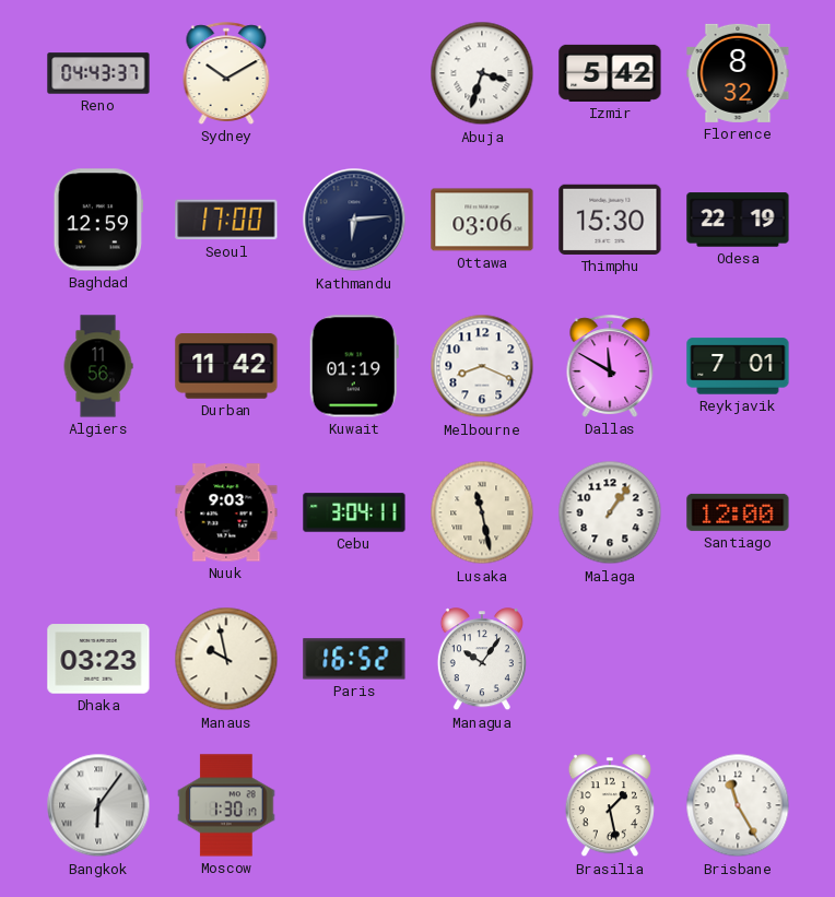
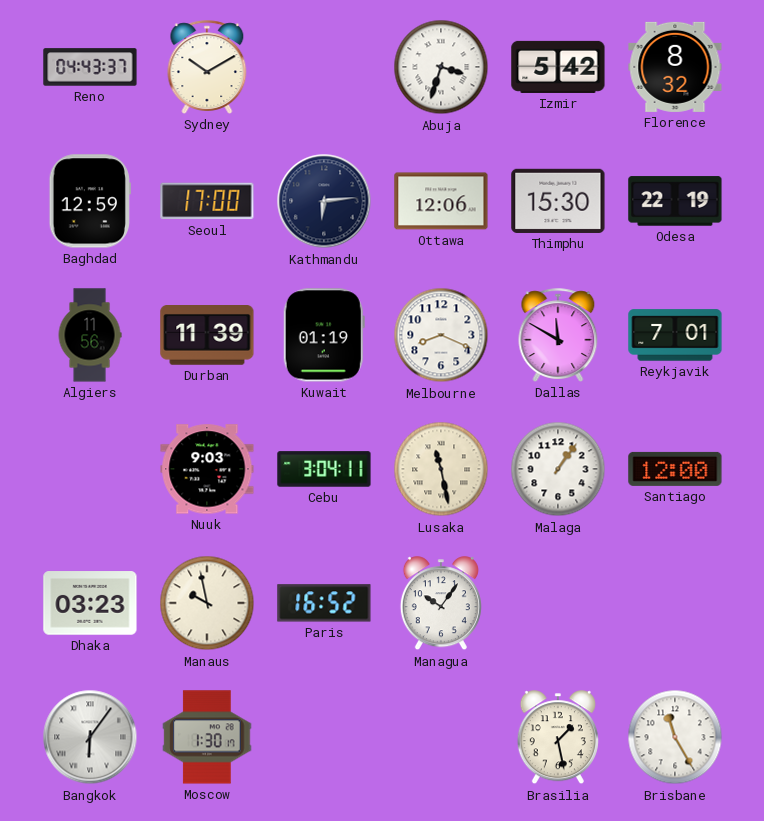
Ottawa: 03:06 -> 12:06 (441, 201)
Durban: 11:42 -> 11:39 (207, 336)
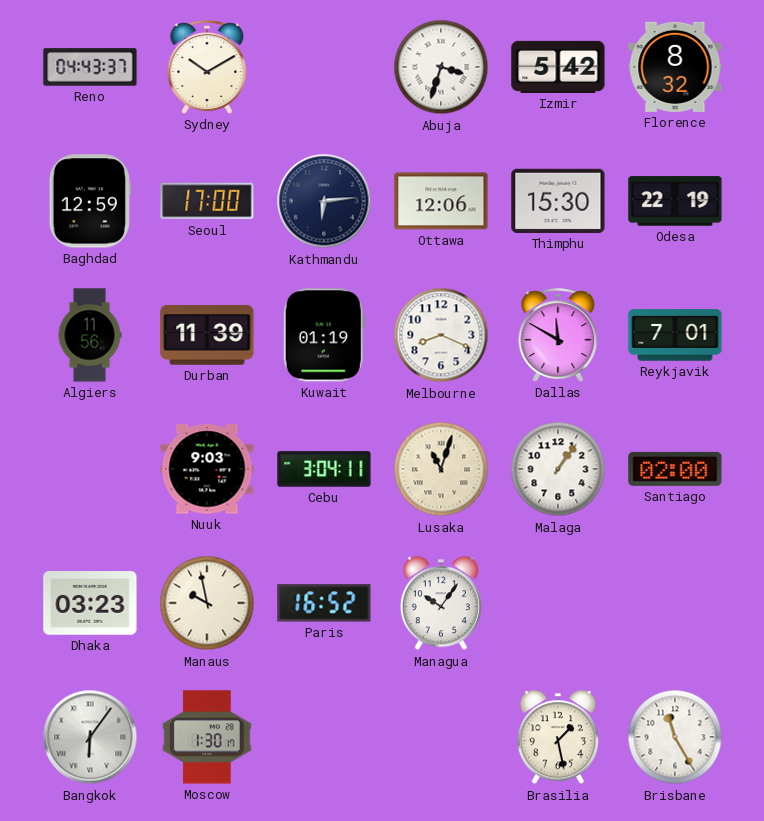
Lusaka: 11:28 -> 11:03 (441, 469)
Santiago: 12:00 -> 02:00 (675, 469)
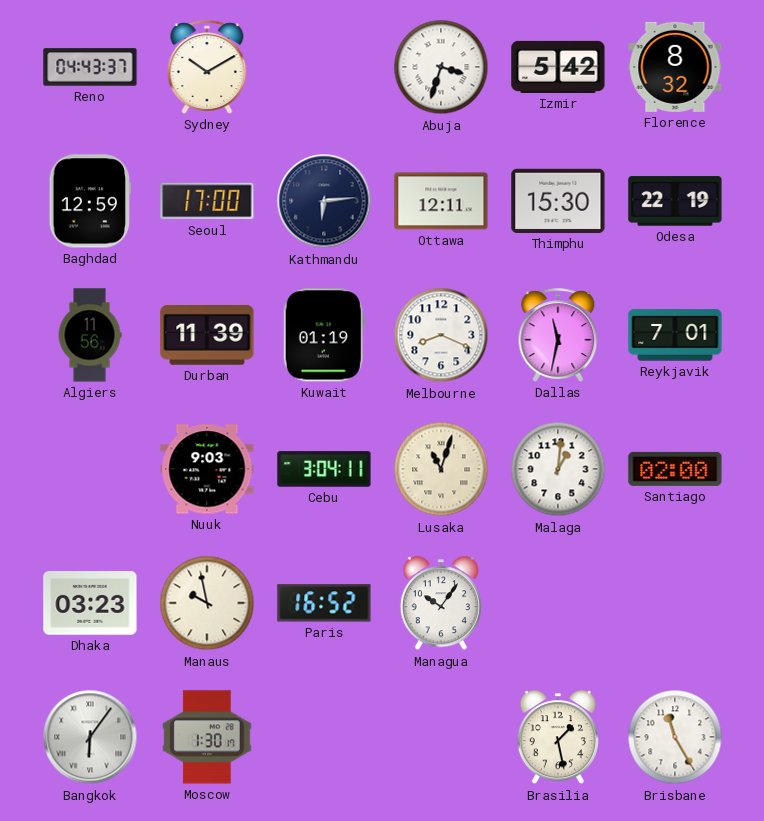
Ottawa: 12:06 -> 12:11 (441, 201)
Dallas: 11:50 -> 11:32 (558, 335)
Malaga: 1:06 -> 1:01 (558, 469)
